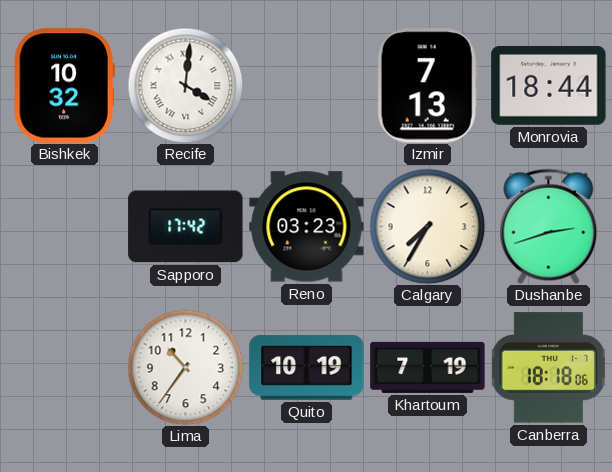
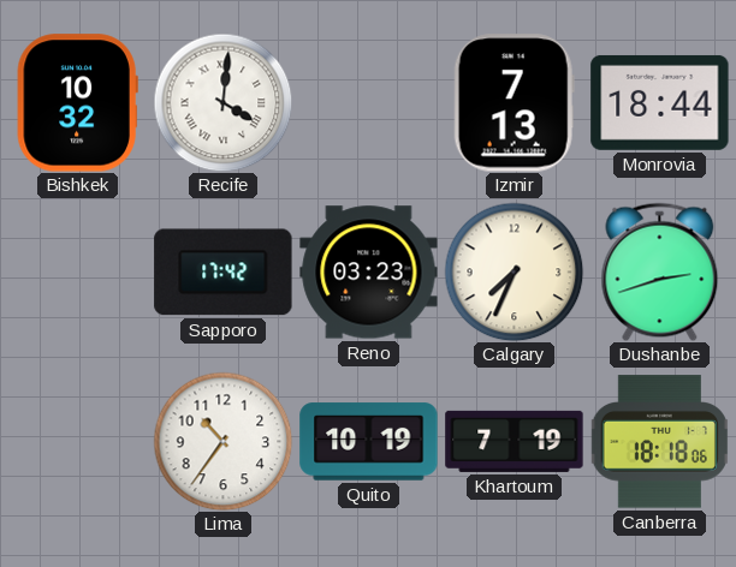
Calgary: 7:35 -> 7:34 (514, 271)
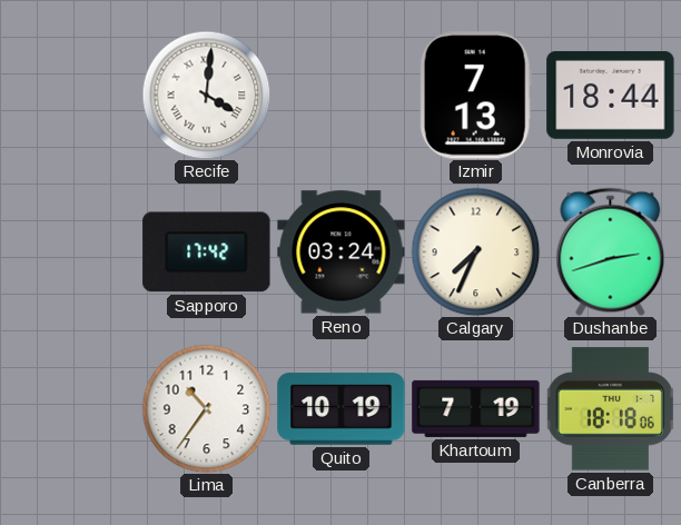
Bishkek: 10:32 -> none (77, 103)
Reno: 03:23 -> 03:24 (342, 252)
